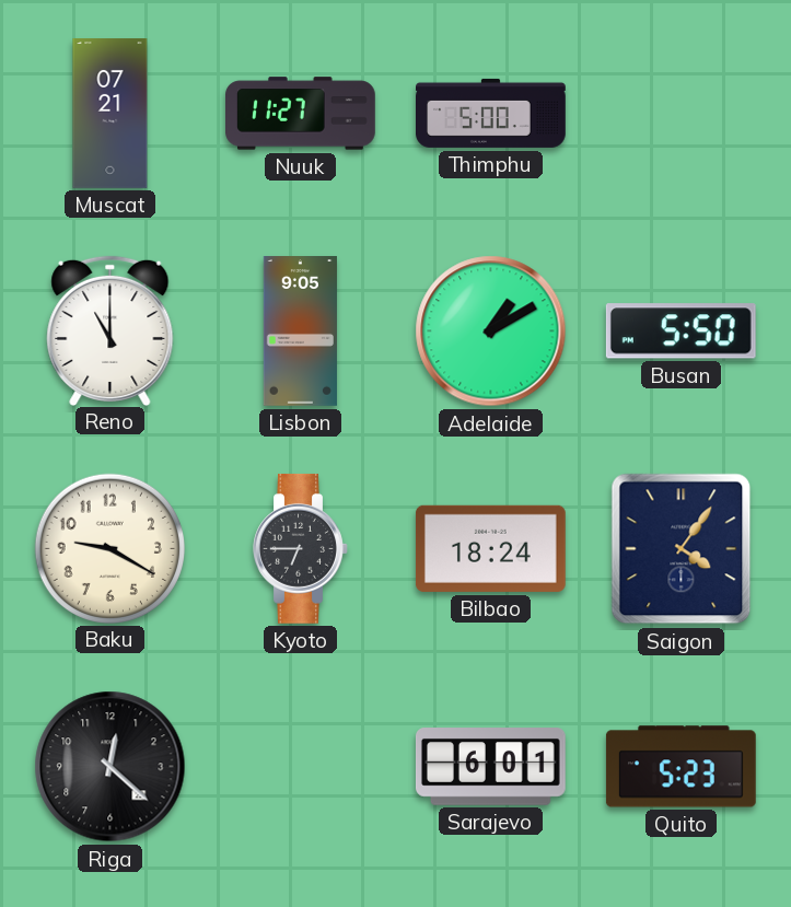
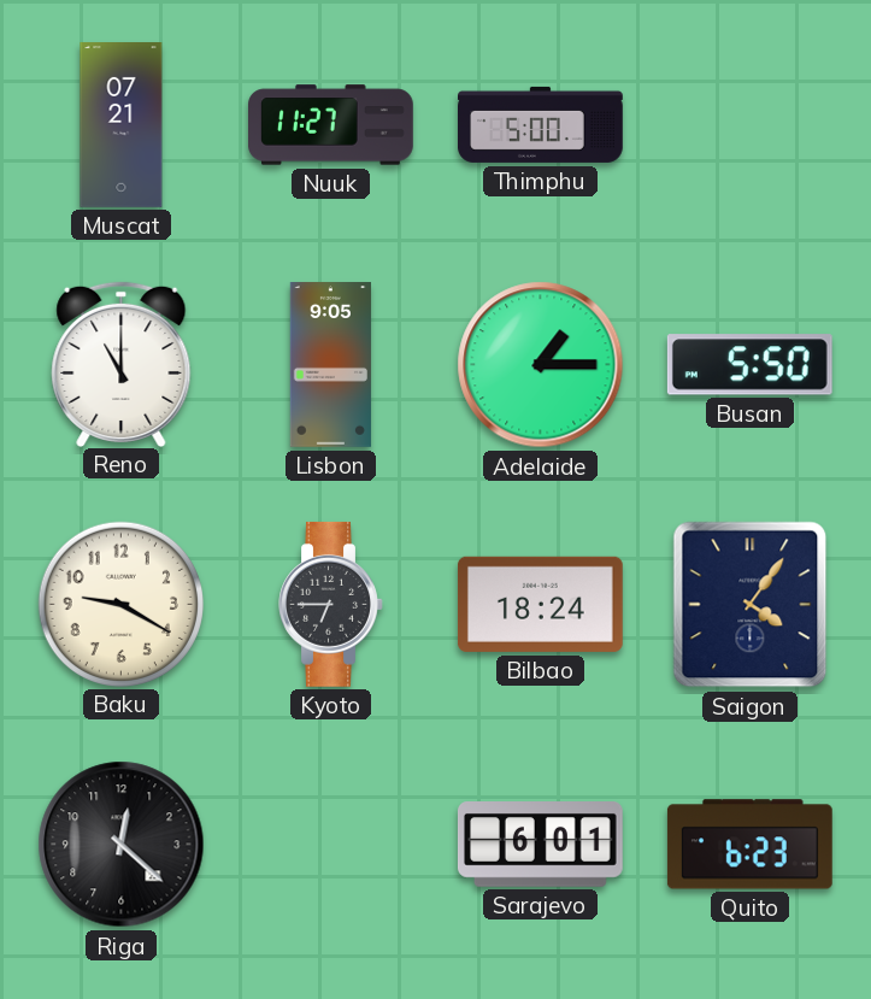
Adelaide: 1:10 -> 1:15 (541, 365)
Quito: 5:23 -> 6:23 (749, 845)
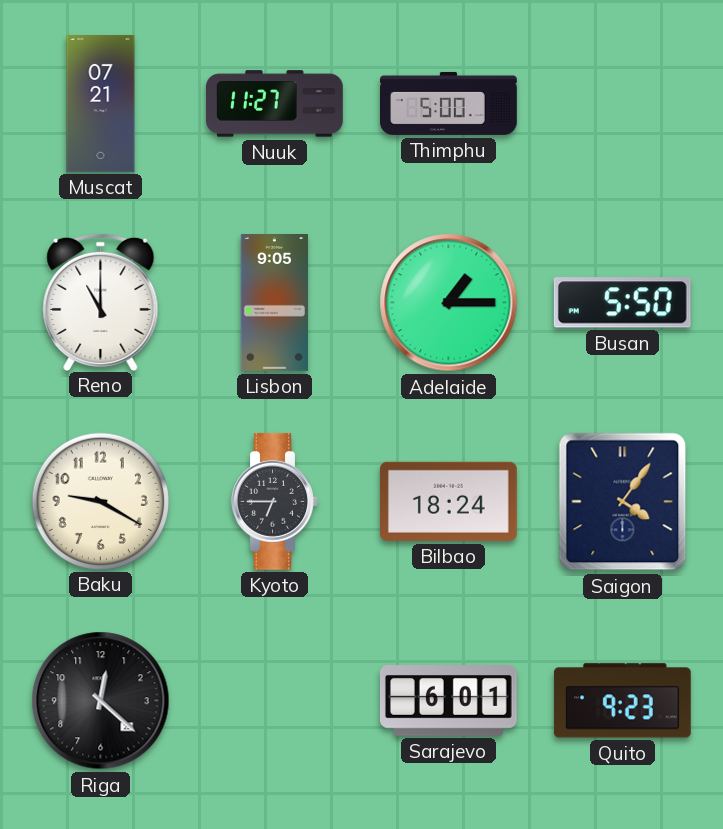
Quito: 6:23 -> 9:23 (622, 701)
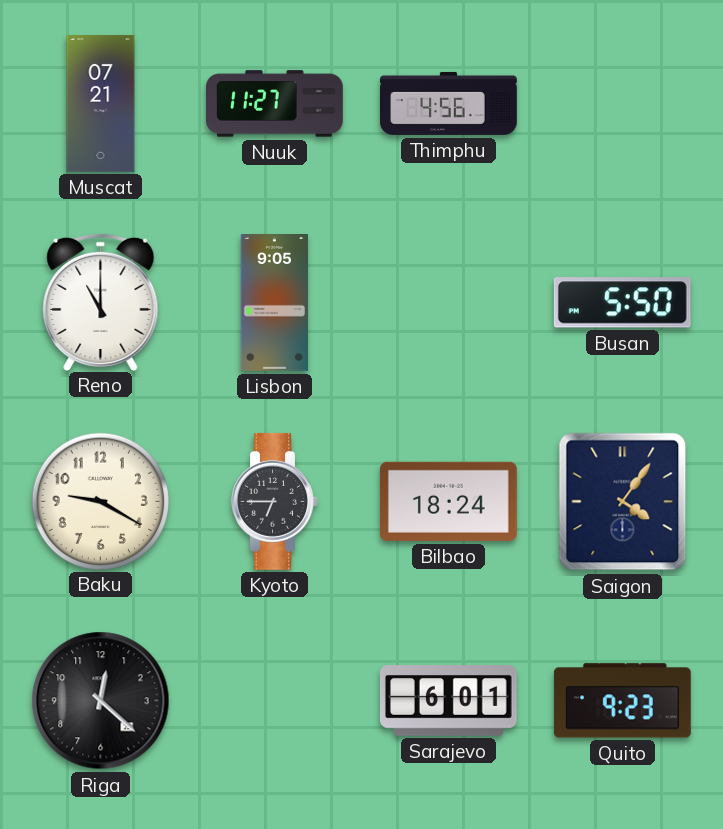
Thimphu: 5:00 -> 4:56 (449, 103)
Adelaide: 1:15 -> none (449, 303)
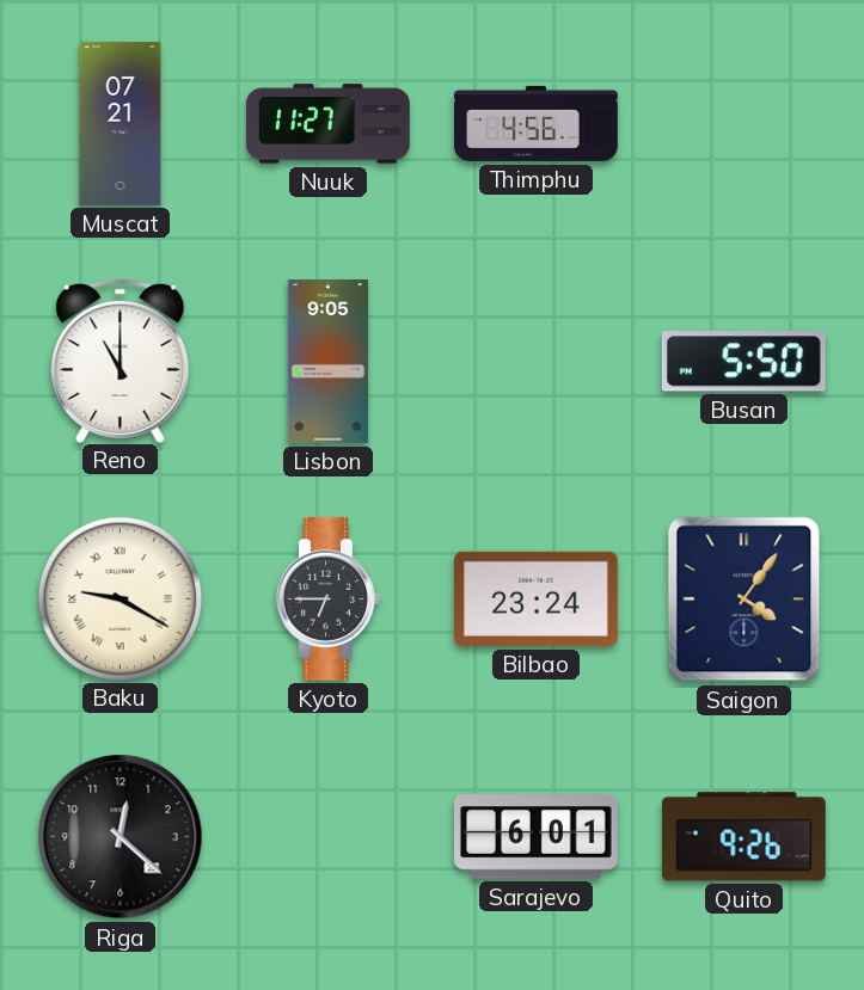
Baku numerals: Arabic -> Roman (120, 598)
Bilbao: 18:24 -> 23:24 (535, 598)
Quito: 9:23 -> 9:26 (743, 837)
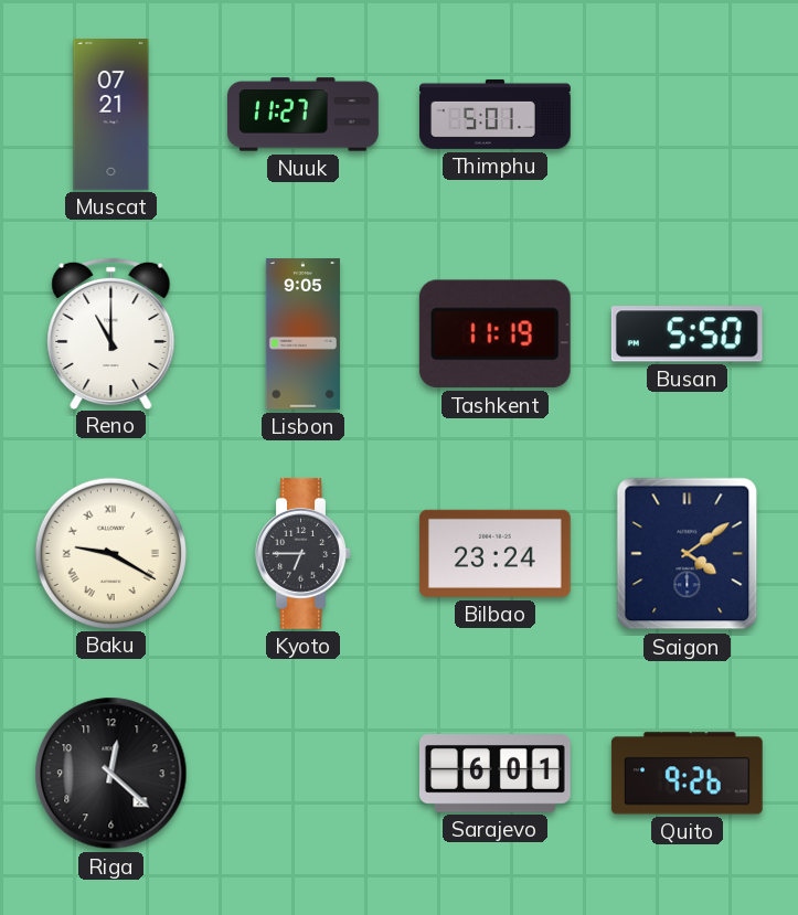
Thimphu: 4:56 -> 5:01 (496, 114)
Tashkent: none -> 11:19 (494, 334)
Saigon: 4:06 -> 4:09 (688, 554)
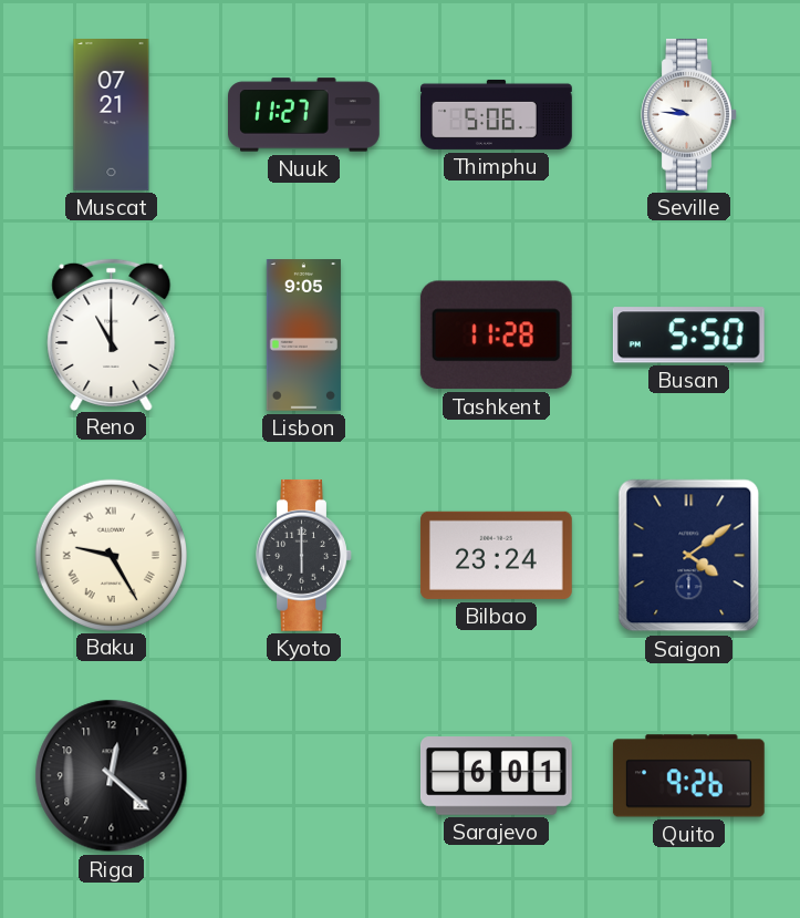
Thimphu: 5:01 -> 5:06 (497, 114)
Seville: none -> 9:46 (689, 114)
Tashkent: 11:19 -> 11:28 (496, 336)
Baku: 9:20 -> 9:25 (111, 555)
Kyoto: 6:45 -> 6:00 (304, 555)
